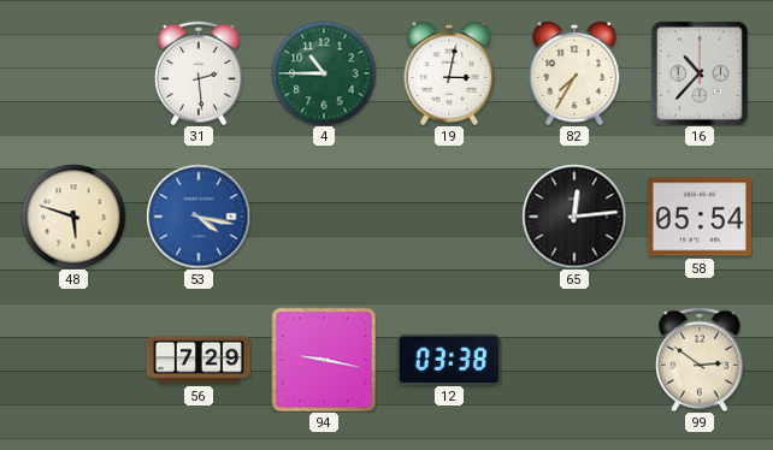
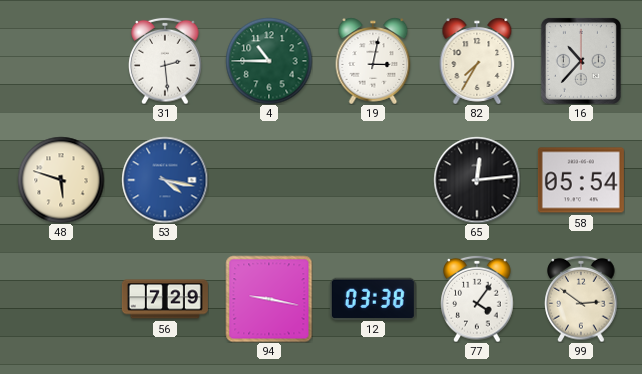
77: none -> 4:06 (477, 299)
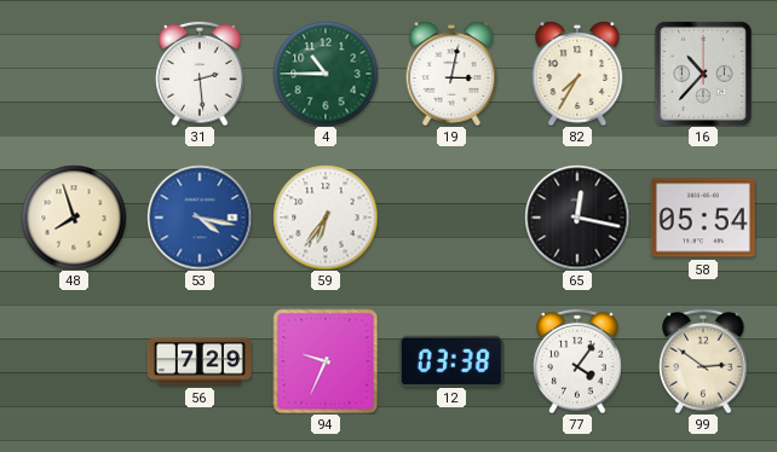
48: 5:48 -> 7:57 (74, 218)
59: none -> 6:36 (326, 218)
65: 12:14 -> 12:17 (577, 218)
94: 9:17 -> 9:34 (326, 361)
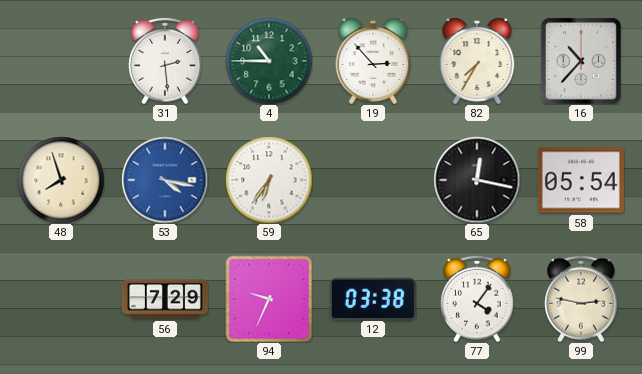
19: 3:02 -> 2:53 (373, 61)
99: 2:51 -> 2:47 (581, 299)
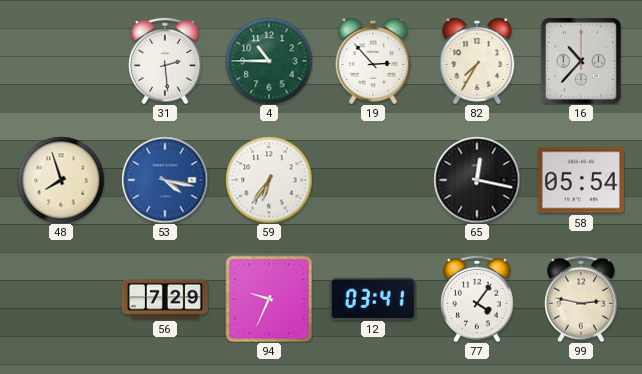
12: 03:38 -> 03:41 (373, 298)
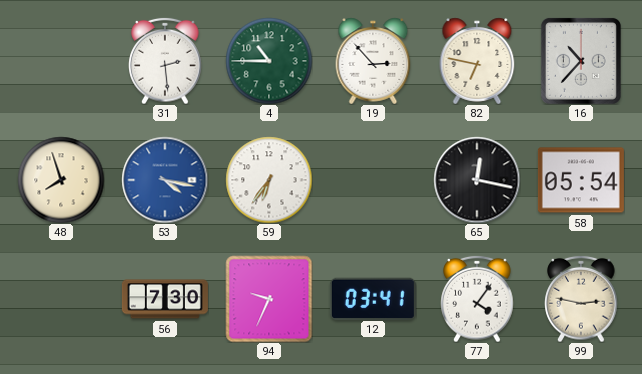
82: 7:35 -> 6:47 (477, 61)
56: 7:29 -> 7:30 (165, 299)
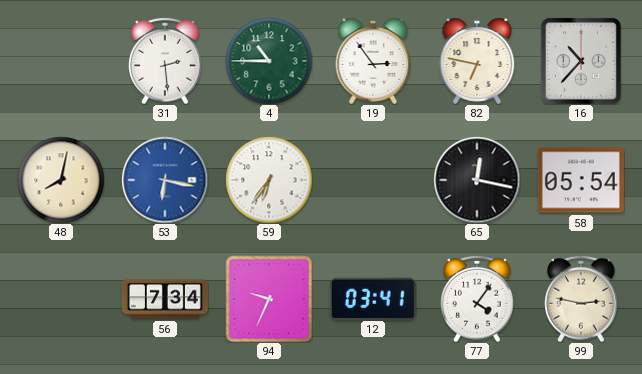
19: 2:53 -> 2:54 (373, 61)
48: 7:57 -> 8:02 (61, 180)
53: 4:17 -> 6:17 (165, 180)
56: 7:30 -> 7:34 (165, 299)
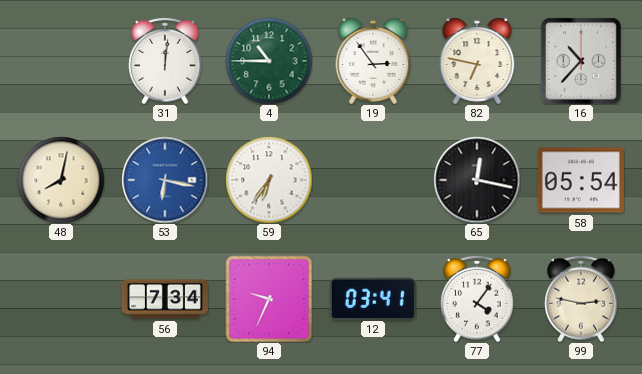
31: 2:29 -> 12:01 (165, 61)
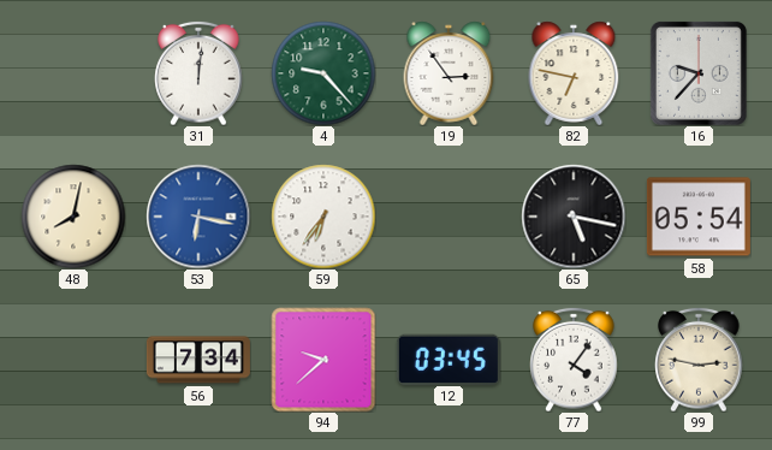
4: 10:45 -> 9:23 (323, 73)
16: 10:37 -> 9:37 (699, 73)
65: 12:17 -> 5:17 (574, 217)
94: 9:34 -> 9:38 (323, 360)
12: 03:41 -> 03:45 (449, 359)
